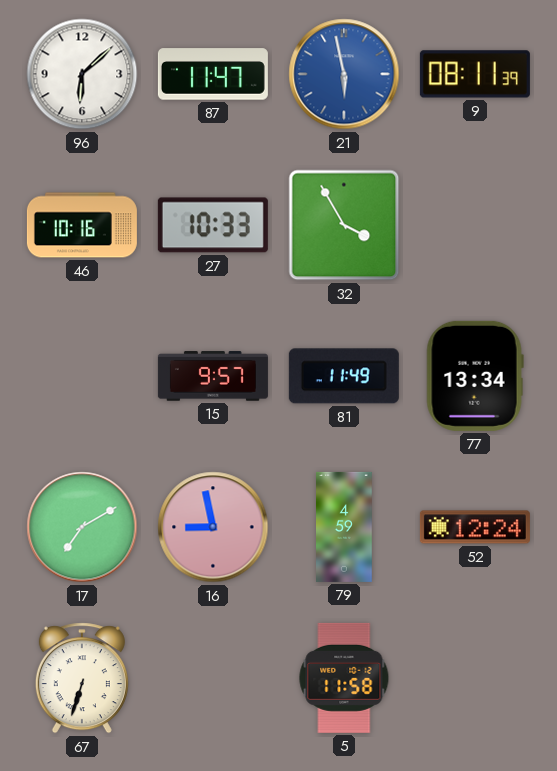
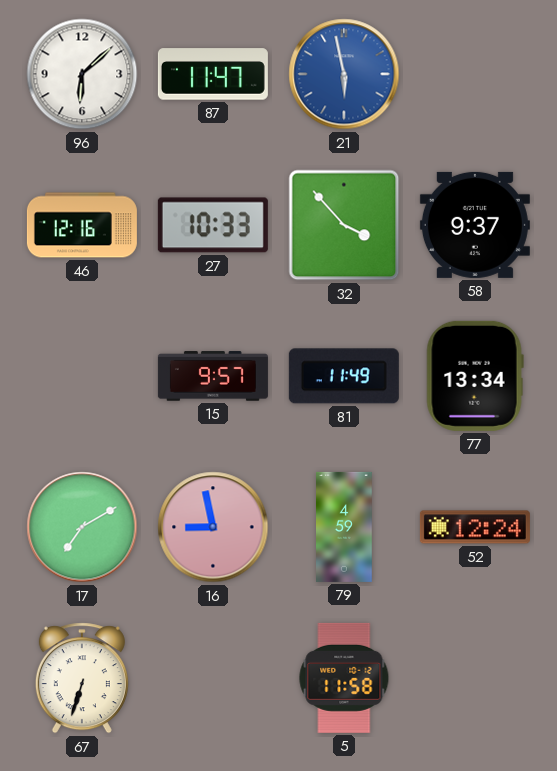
9: 08:11 -> none (475, 74)
46: 10:16 -> 12:16 (82, 225)
32: 3:55 -> 3:53 (344, 225)
58: none -> 9:37 (475, 225)
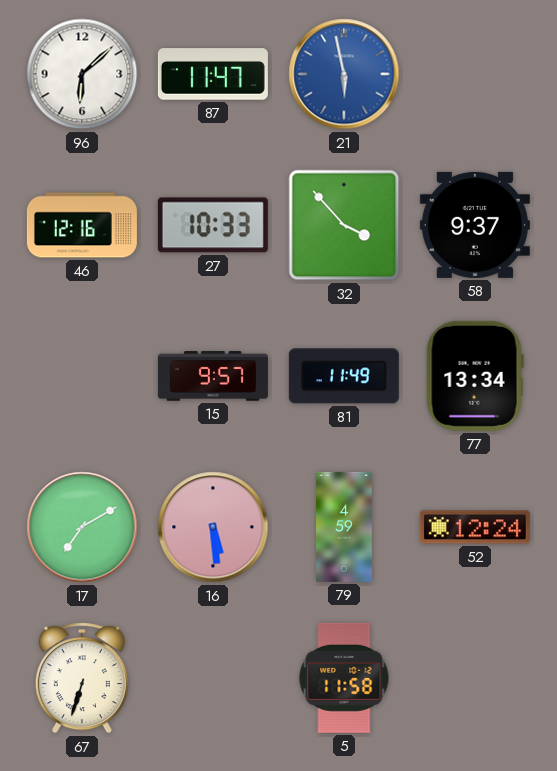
16: 8:58 -> 5:29 (213, 527)
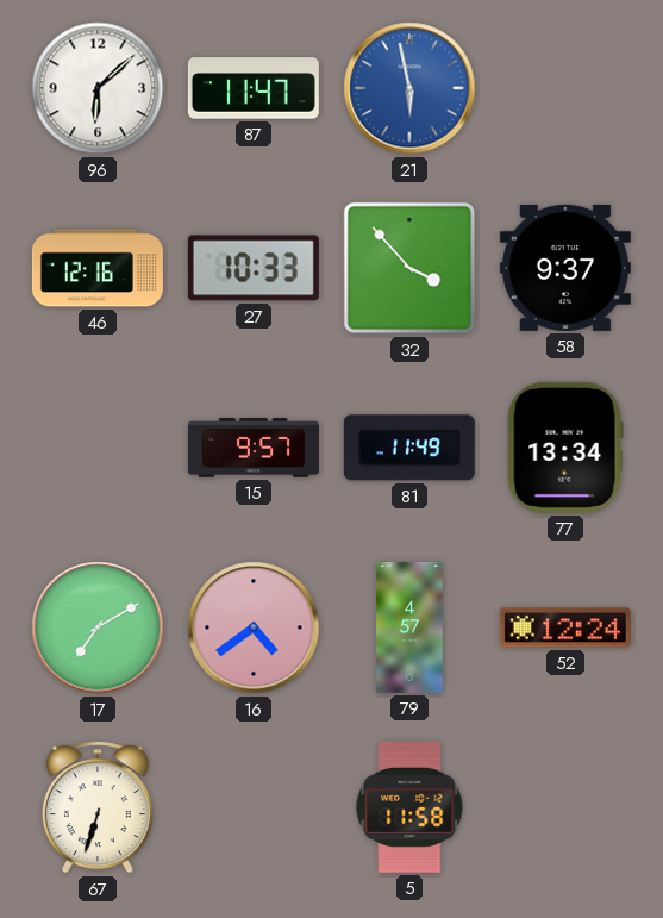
16: 5:29 -> 4:39 (254, 627)
79: 4:59 -> 4:57 (411, 627)
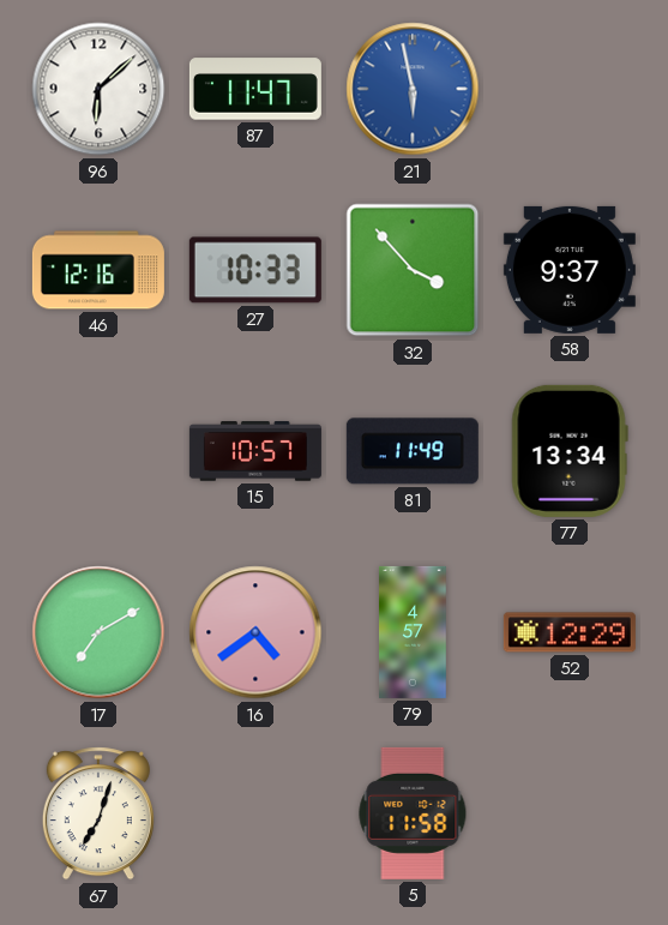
15: 9:57 -> 10:57 (255, 451)
52: 12:24 -> 12:29 (570, 632)
67: 6:33 -> 7:03 (98, 813)
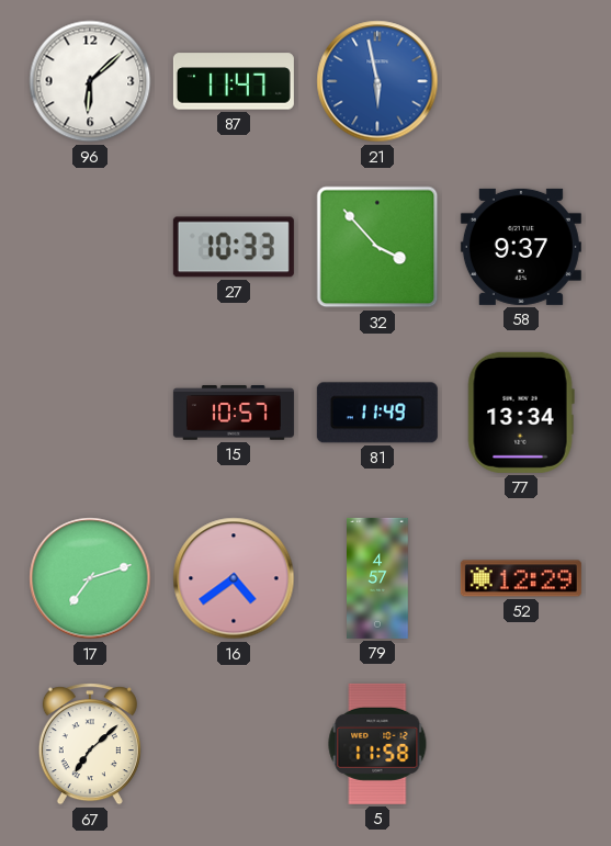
46: 12:16 -> none (98, 270)
17: 7:10 -> 7:12 (90, 578)
67: 7:03 -> 7:08 (90, 744)
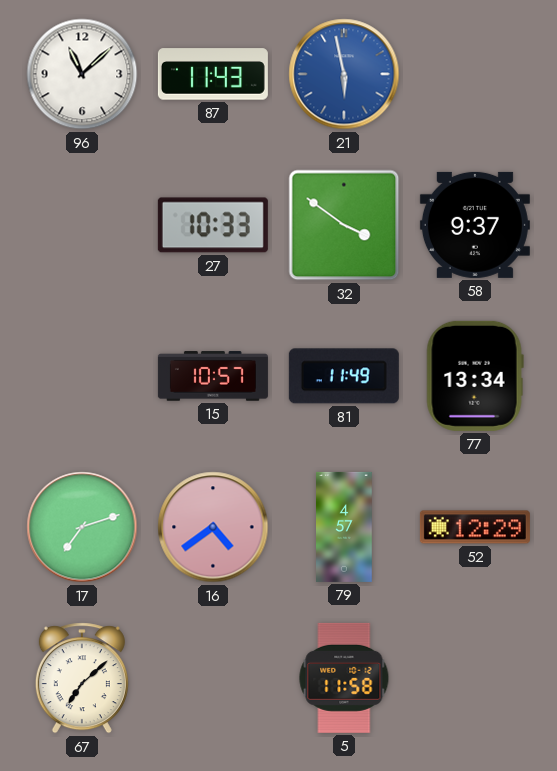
96: 6:08 -> 11:08 (82, 74)
87: 11:47 -> 11:43 (213, 74)
32: 3:53 -> 3:51 (344, 225)
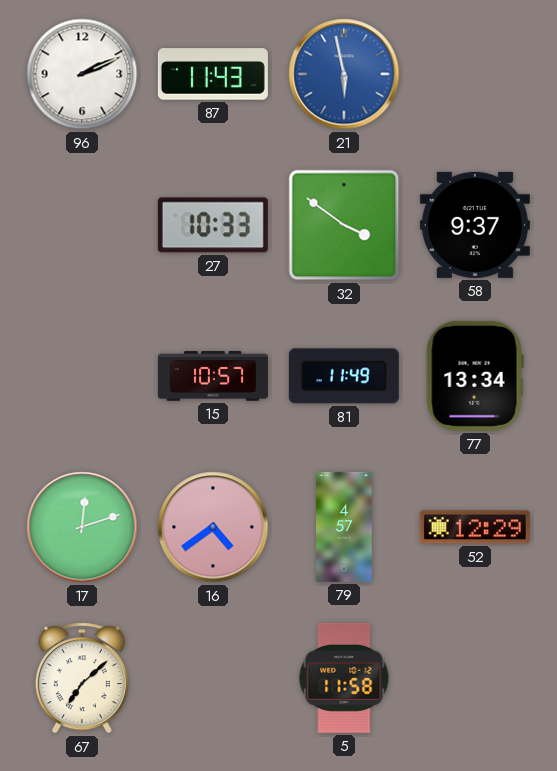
96: 11:08 -> 2:11 (82, 74)
17: 7:12 -> 12:12 (82, 527)
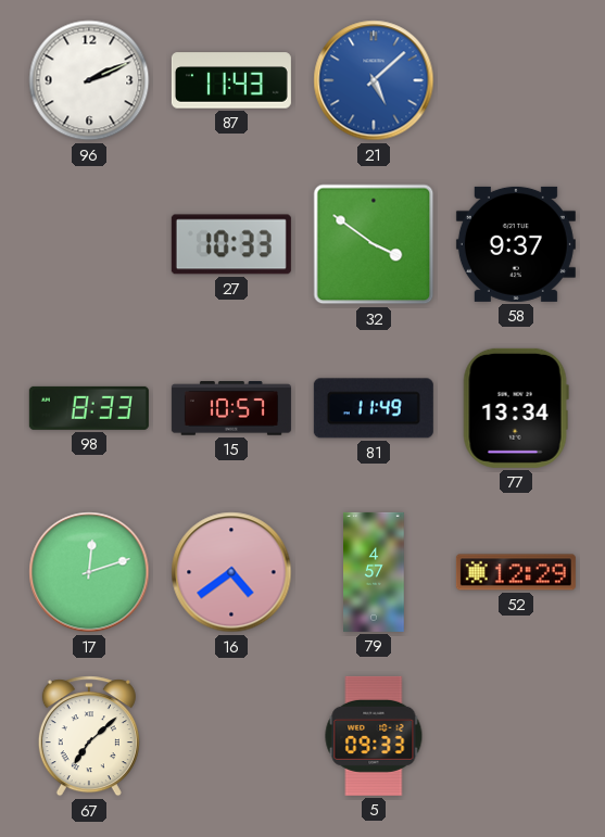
21: 5:58 -> 5:08 (374, 80)
98: none -> 8:33 (89, 408)
5: 11:58 -> 09:33 (374, 736)
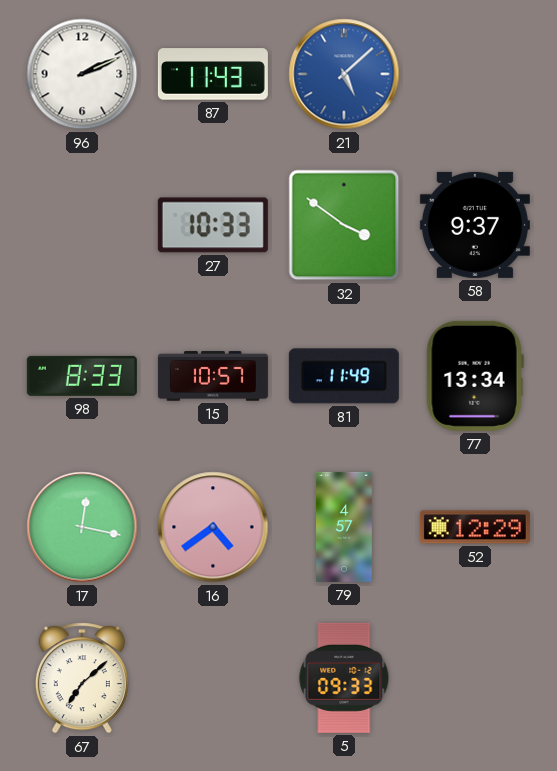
17: 12:12 -> 12:17 (82, 527)
